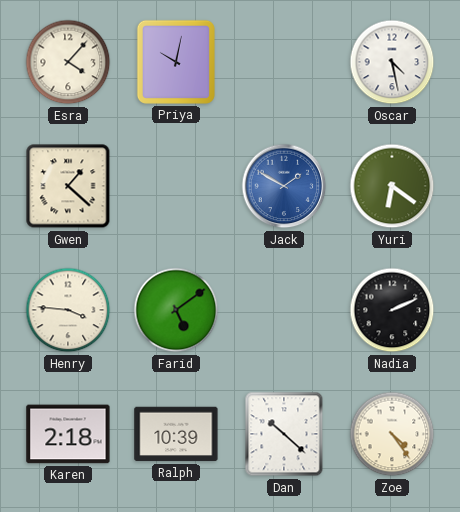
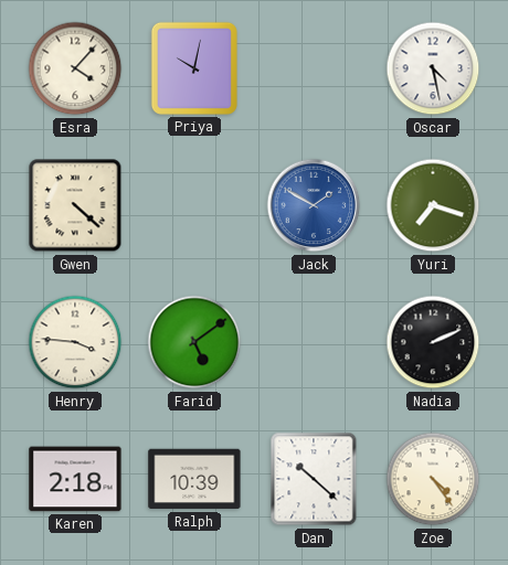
Gwen: 1:22 -> 4:22 (75, 205)
Yuri: 6:21 -> 7:18 (433, 205)
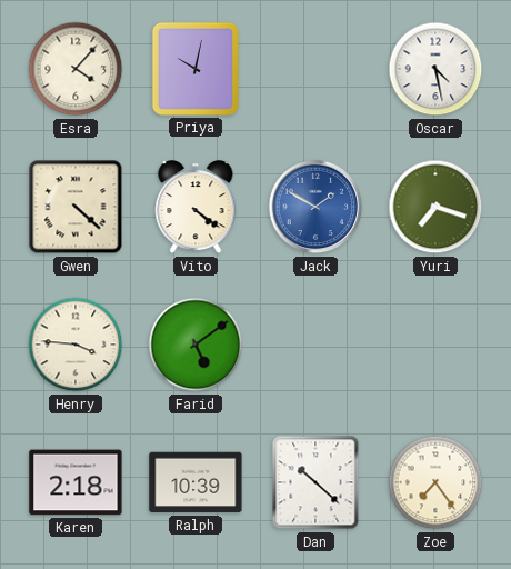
Vito: none -> 4:21 (196, 208)
Nadia: 2:11 -> none (433, 342)
Zoe: 4:24 -> 7:24 (435, 482)
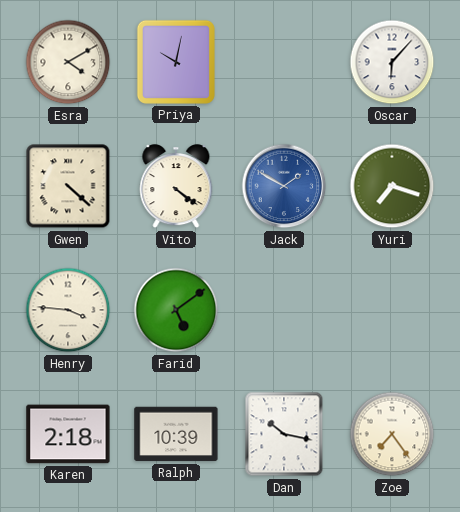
Esra: 4:07 -> 4:10 (68, 62)
Oscar: 4:28 -> 6:07 (392, 62)
Dan: 10:22 -> 10:17 (284, 434)
